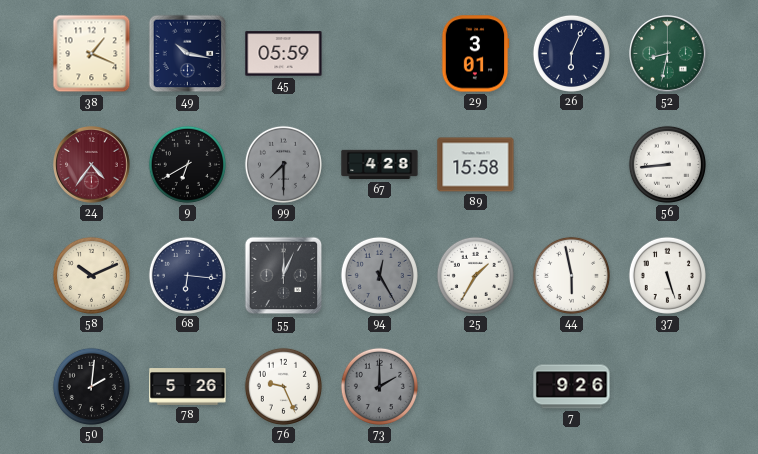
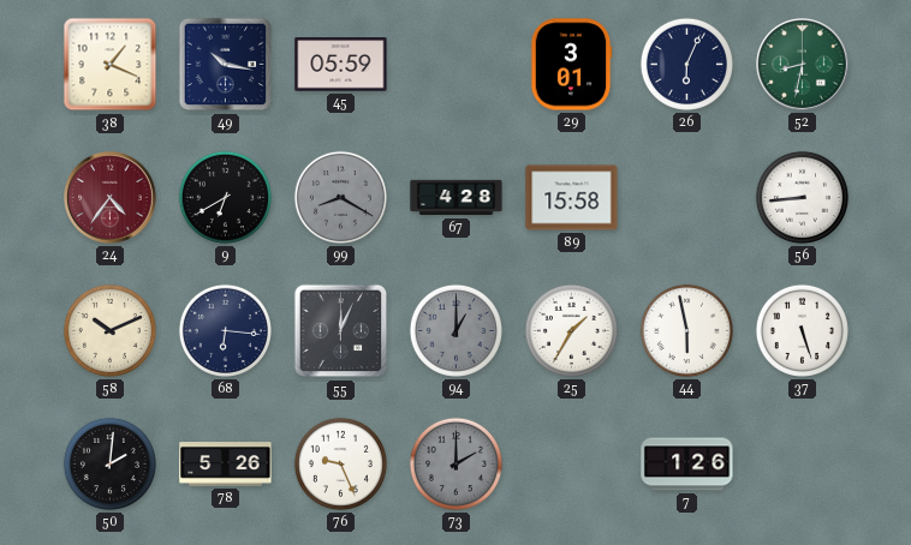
99: 7:30 -> 8:20 (340, 197)
94: 12:25 -> 1:00 (455, 330)
7: 9:26 -> 1:26 (687, 465)
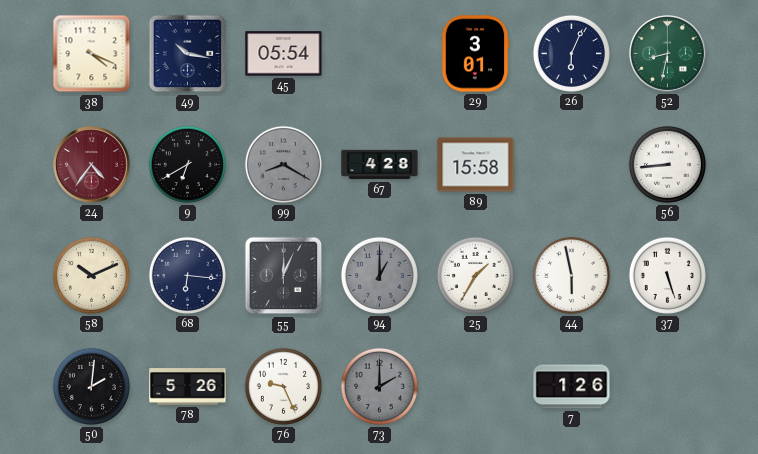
38: 1:19 -> 4:19 (92, 54)
45: 05:59 -> 05:54 (284, 54)
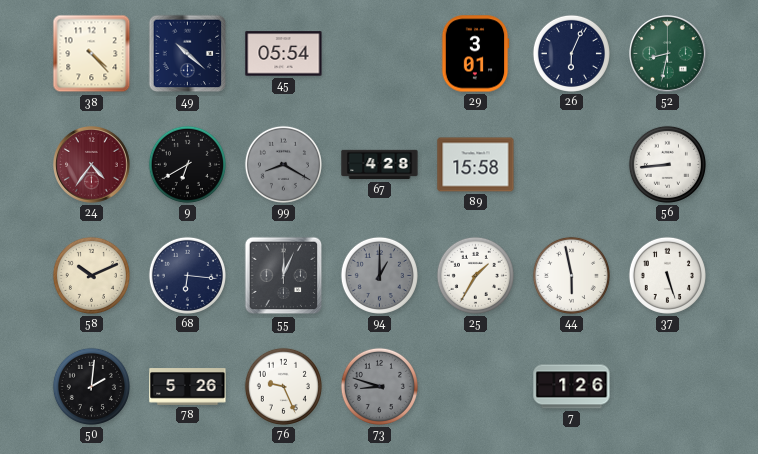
38: 4:19 -> 4:23 (92, 54)
49: 10:17 -> 10:22 (188, 54)
73: 2:00 -> 8:48 (379, 386)
